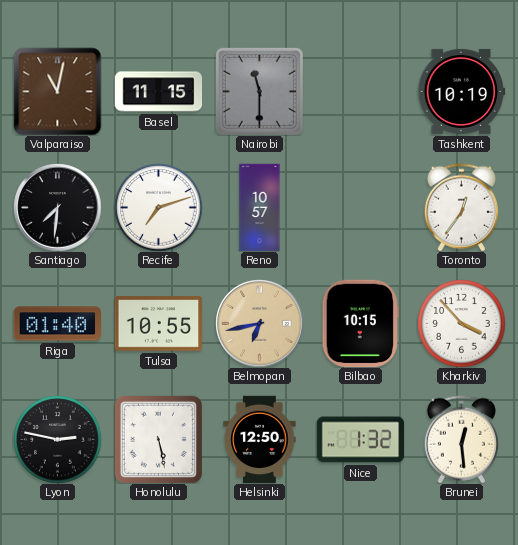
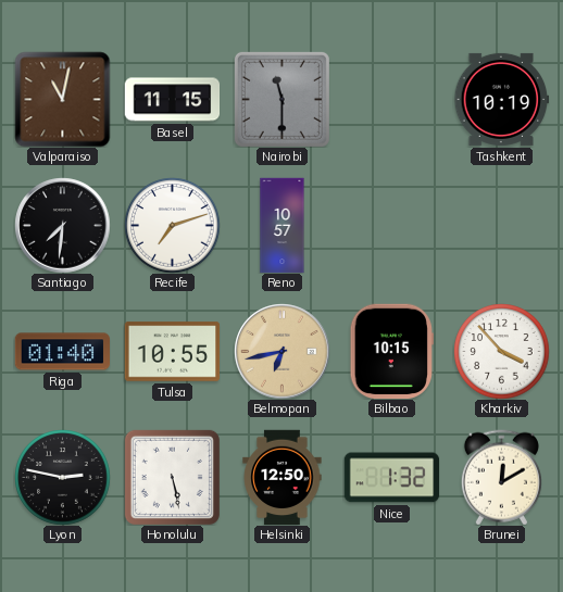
Toronto: 12:36 -> none (461, 207)
Brunei: 12:29 -> 12:10 (501, 477)
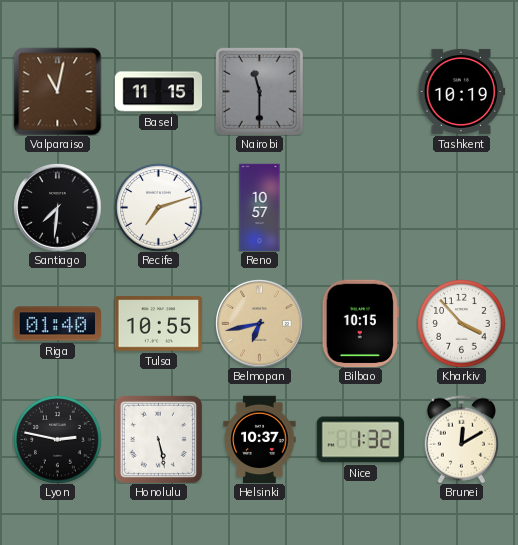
Helsinki: 12:50 -> 10:37 (260, 439)
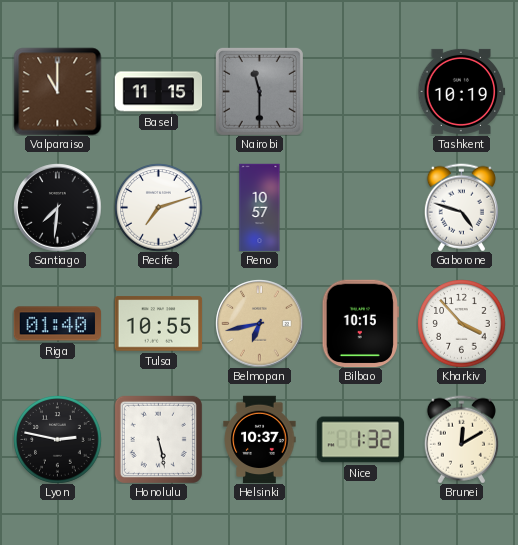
Valparaiso: 11:02 -> 11:00 (57, 91)
Gaborone: none -> 4:48 (461, 207)
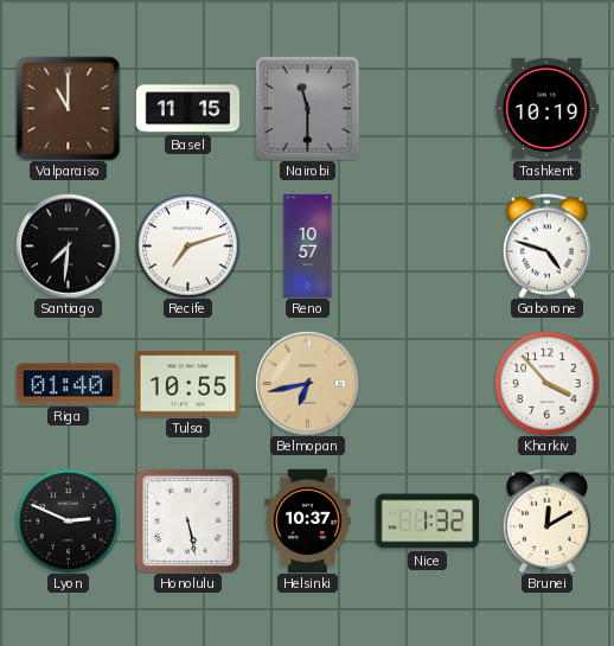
Bilbao: 10:15 -> none (360, 323)
Lyon: 2:47 -> 2:49 (68, 520)
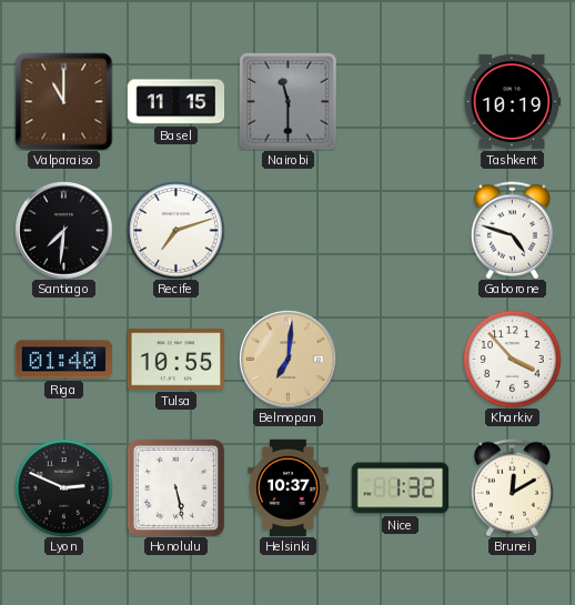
Reno: 10:57 -> none (308, 245)
Belmopan: 6:43 -> 7:01 (287, 359)
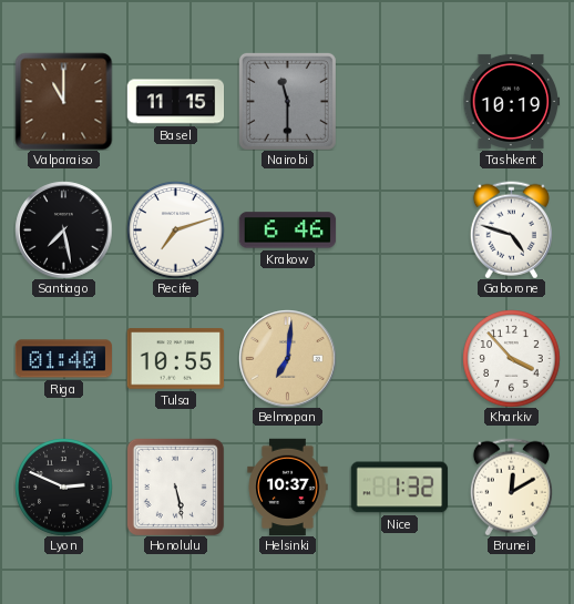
Santiago: 7:31 -> 7:28 (63, 229)
Krakow: none -> 6:46 (287, 231)
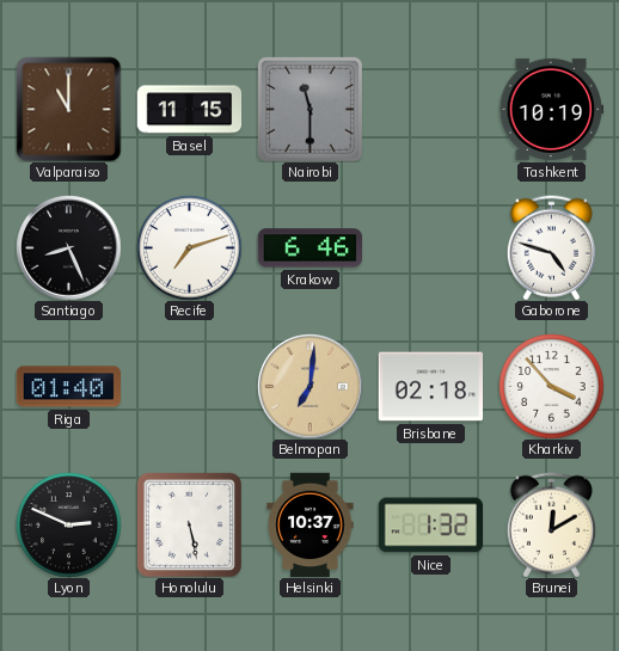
Santiago: 7:28 -> 8:26 (68, 247)
Tulsa: 10:55 -> none (175, 359)
Brisbane: none -> 02:18 (430, 387)
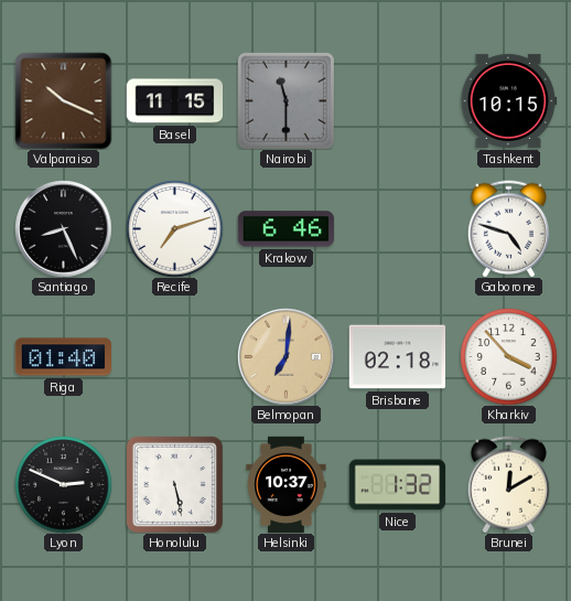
Valparaiso: 11:00 -> 10:19 (63, 100)
Tashkent: 10:19 -> 10:15 (508, 100)
